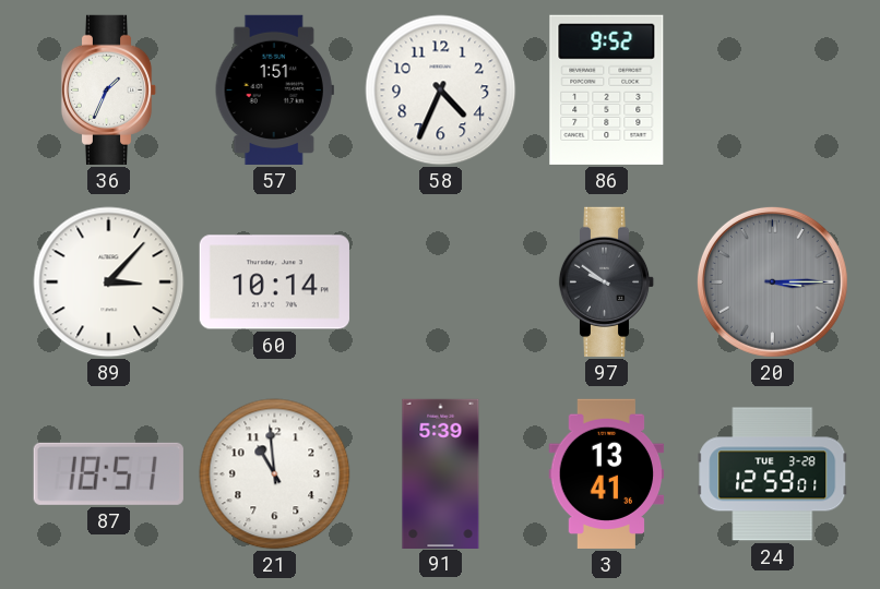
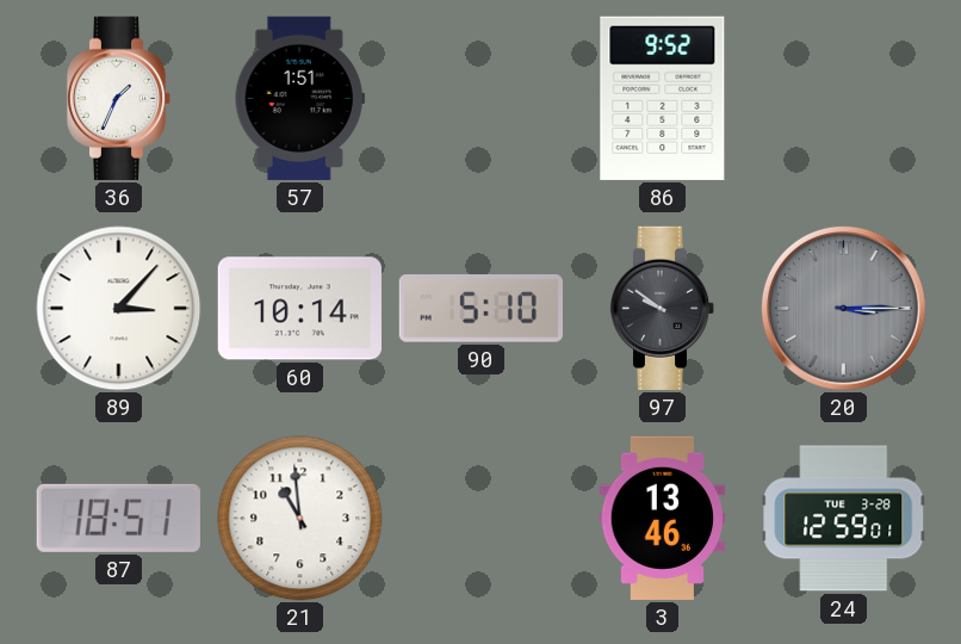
58: 4:34 -> none (441, 91)
90: none -> 5:10 (480, 309)
91: 5:39 -> none (441, 473)
3: 13:41 -> 13:46 (663, 518)
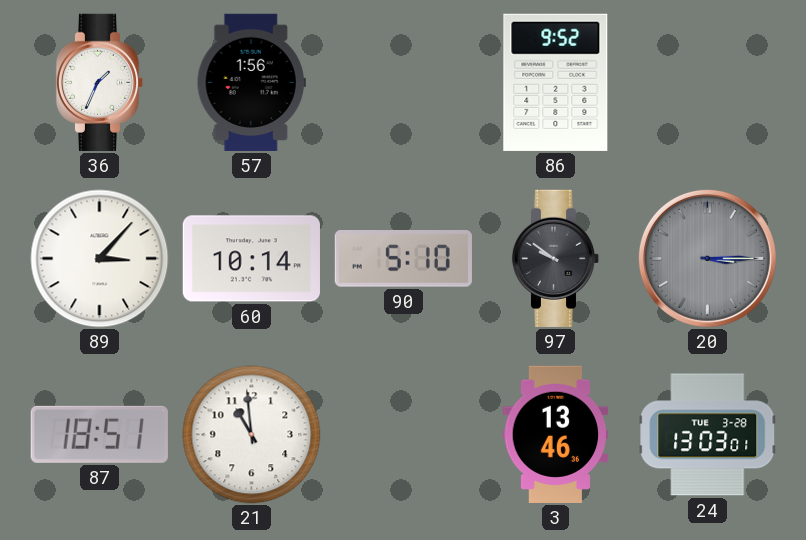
57: 1:51 -> 1:56 (251, 82)
24: 12:59 -> 13:03 (708, 435)
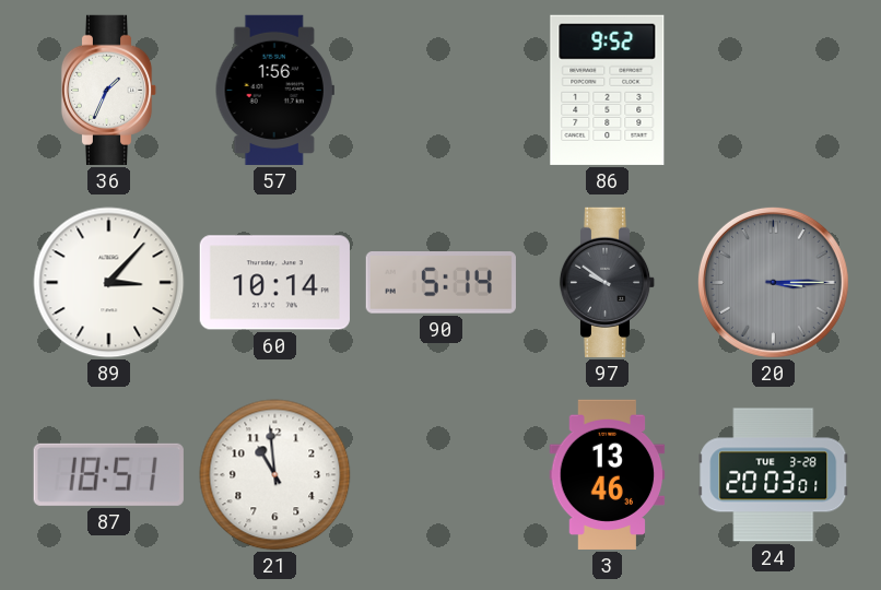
90: 5:10 -> 5:14 (440, 283)
24: 13:03 -> 20:03 (774, 475)
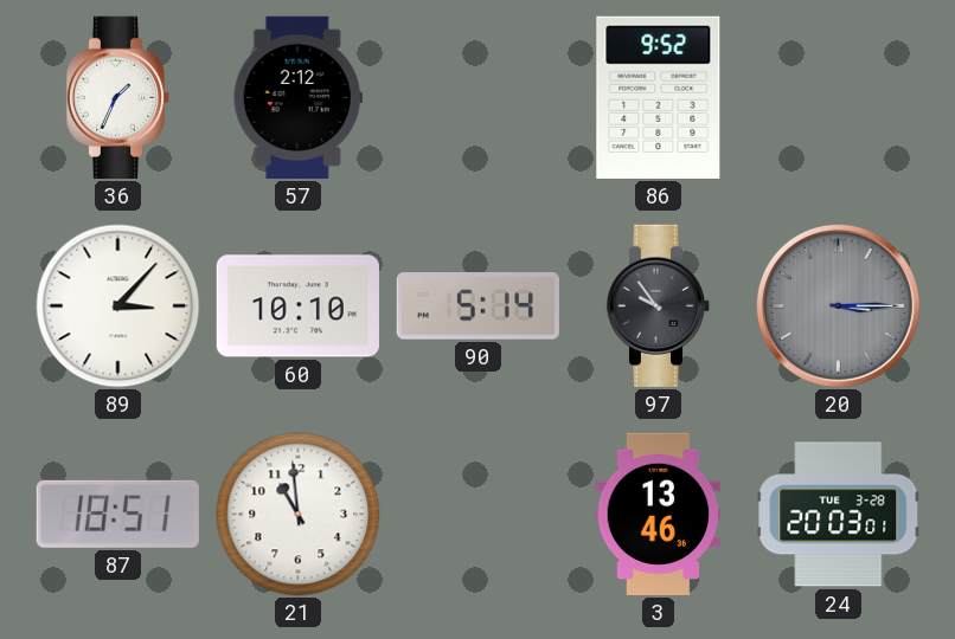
57: 1:56 -> 2:12 (297, 97)
60: 10:14 -> 10:10 (297, 306)
97: 9:51 -> 9:54 (659, 305)
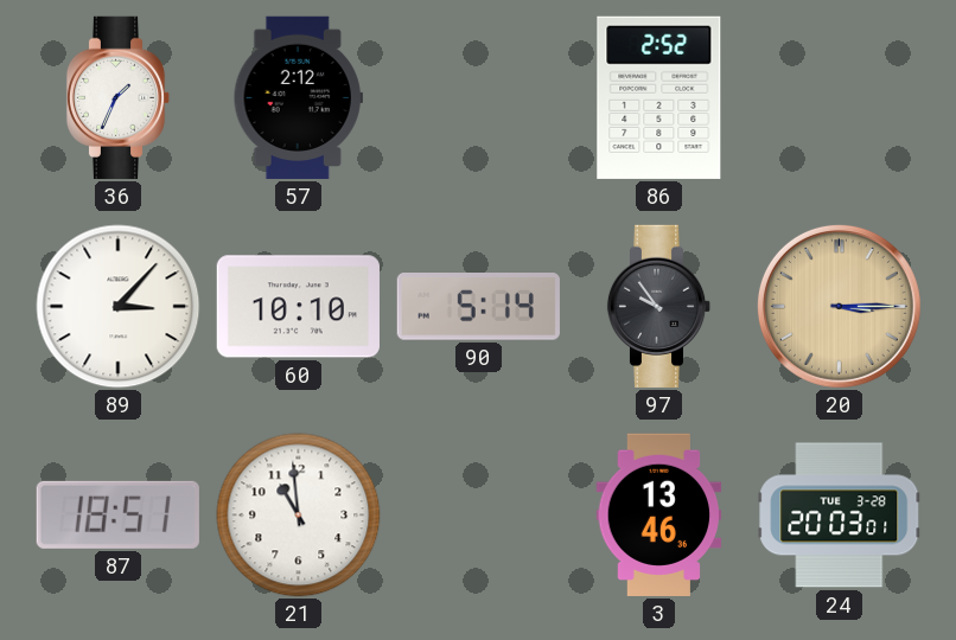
86: 9:52 -> 2:52 (659, 97)
20 dial: grey -> champagne (839, 306)
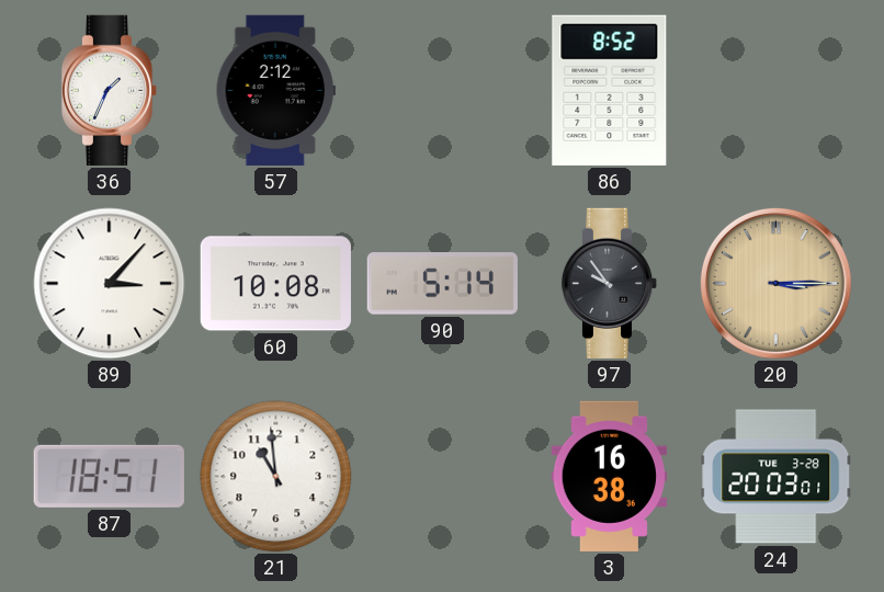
86: 2:52 -> 8:52 (610, 90)
60: 10:10 -> 10:08 (275, 284)
3: 13:46 -> 16:38 (610, 476)
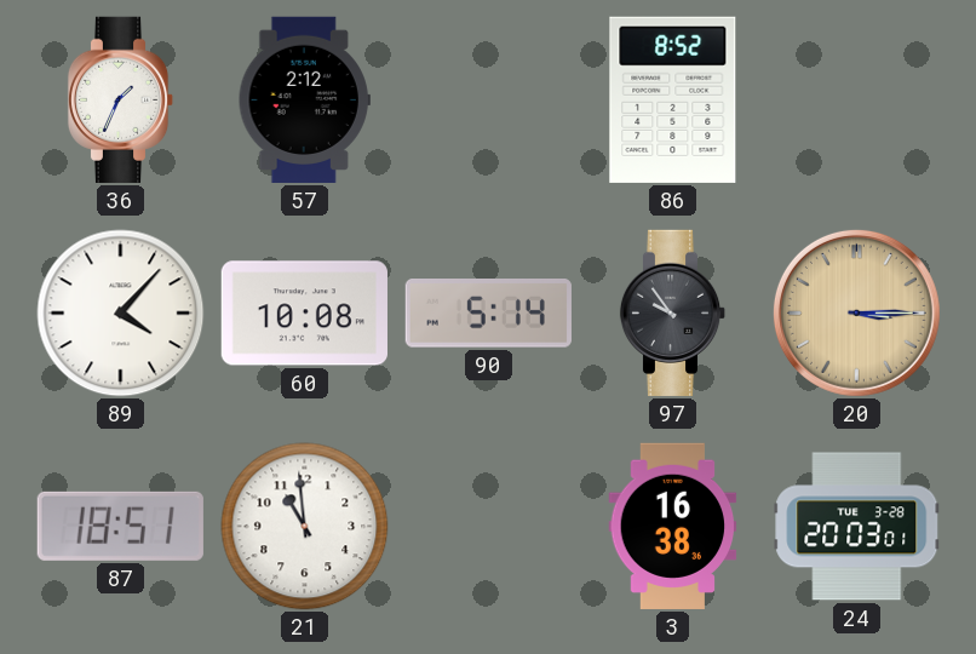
89: 3:07 -> 4:07 (121, 314)
